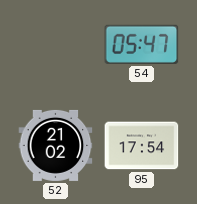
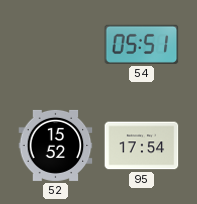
54: 05:47 -> 05:51 (142, 44)
52: 21:02 -> 15:52 (56, 145)
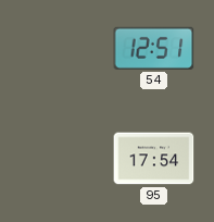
54: 05:51 -> 12:51 (154, 48)
52: 15:52 -> none (56, 145)
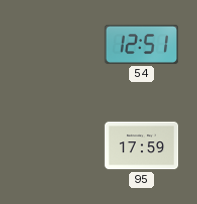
95: 17:54 -> 17:59 (142, 146)
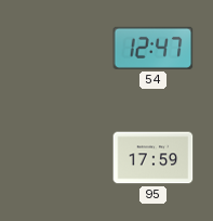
54: 12:51 -> 12:47 (154, 48)
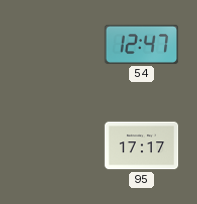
95: 17:59 -> 17:17 (142, 146)
